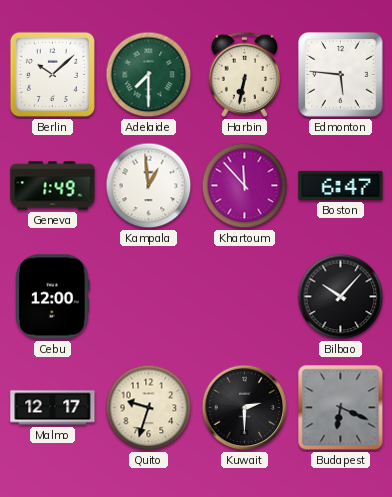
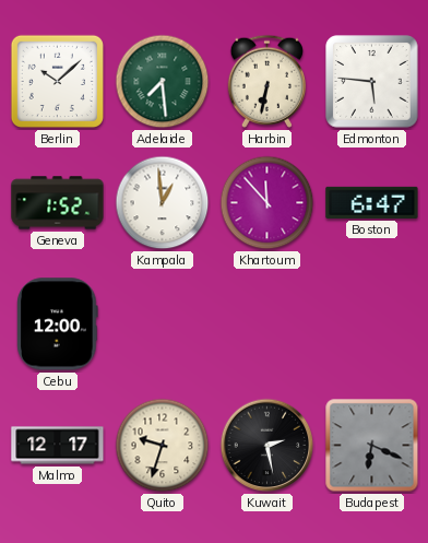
Adelaide: 7:30 -> 7:29 (163, 82)
Geneva: 1:49 -> 1:52 (58, 203)
Bilbao: 10:07 -> none (341, 297)
Kuwait: 2:30 -> 2:28 (267, 446)
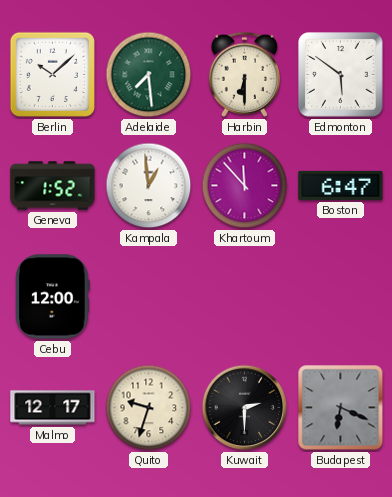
Harbin: 6:32 -> 6:30 (244, 74)
Edmonton: 5:46 -> 5:51 (341, 75)
Kuwait: 2:28 -> 2:30 (245, 408)
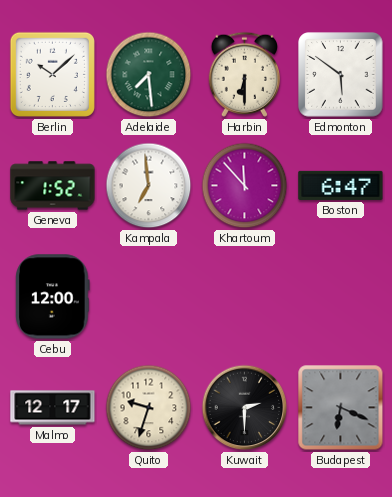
Kampala: 12:59 -> 6:59 (149, 186)
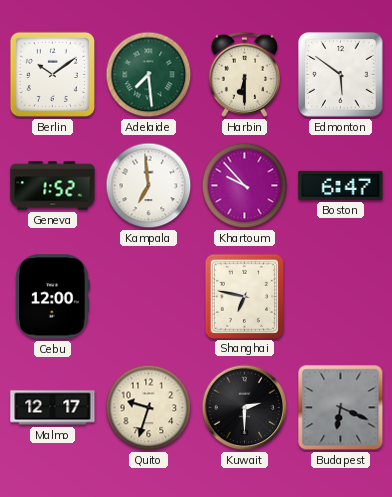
Berlin: 10:08 -> 10:09 (52, 74)
Khartoum: 11:53 -> 9:53 (245, 186)
Shanghai: none -> 6:47 (244, 296)
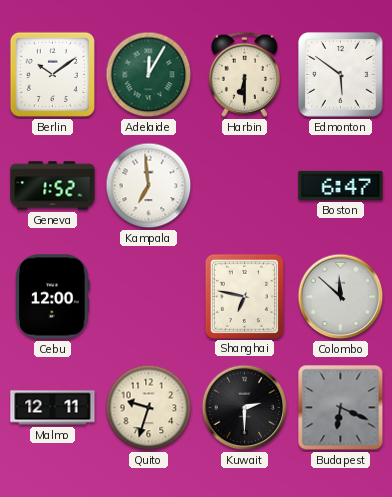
Adelaide: 7:29 -> 12:05 (149, 75)
Khartoum: 9:53 -> none (245, 186)
Colombo: none -> 11:52 (341, 297)
Malmo: 12:17 -> 12:11 (53, 408)
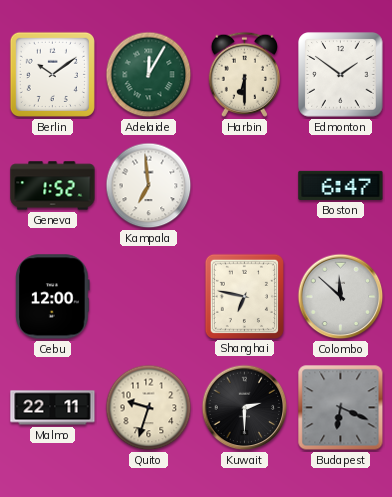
Edmonton: 5:51 -> 1:51 (341, 75)
Malmo: 12:11 -> 22:11 (53, 408)
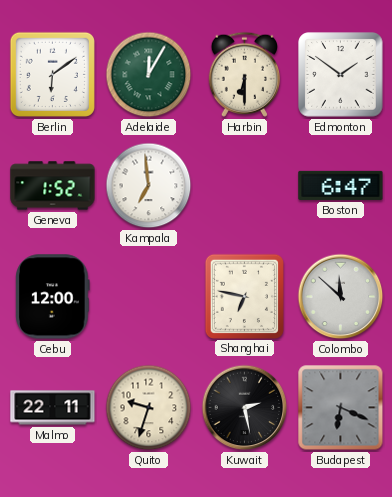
Berlin: 10:09 -> 6:09 (52, 74)
Kuwait: 2:30 -> 2:28 (245, 408)
